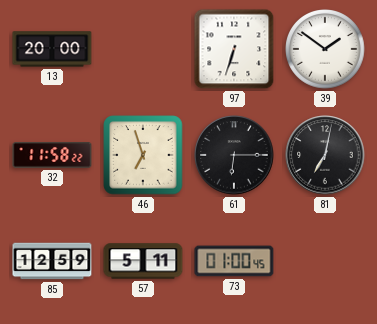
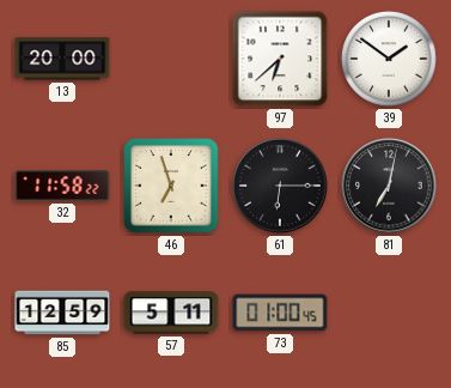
97: 6:33 -> 6:38 (280, 59)
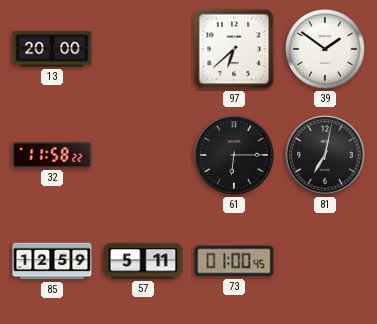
46: 6:57 -> none (171, 186)
